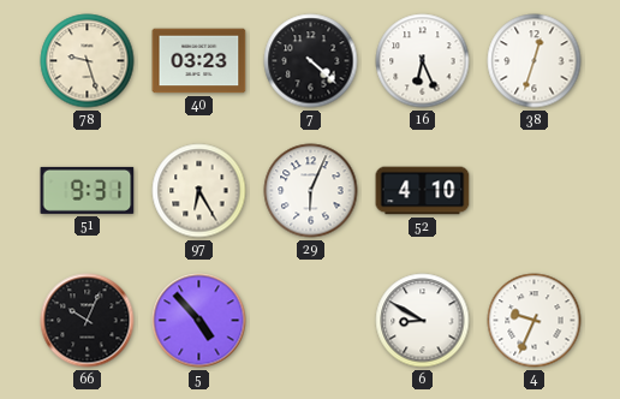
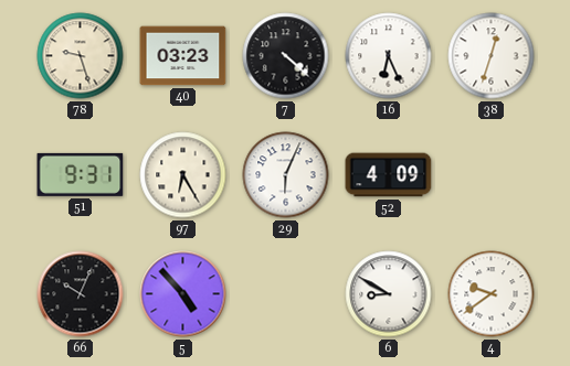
52: 4:10 -> 4:09 (389, 175)
4: 9:34 -> 9:39 (492, 294)
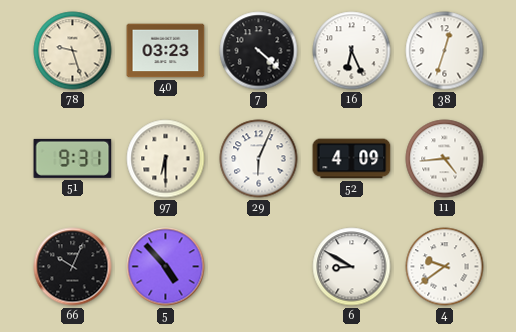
97: 6:25 -> 6:30 (166, 159)
11: none -> 4:44 (445, 159)
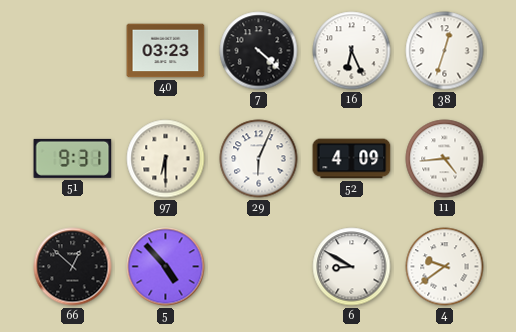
78: 9:27 -> none (73, 51)
66: 10:04 -> 12:52 (73, 267)
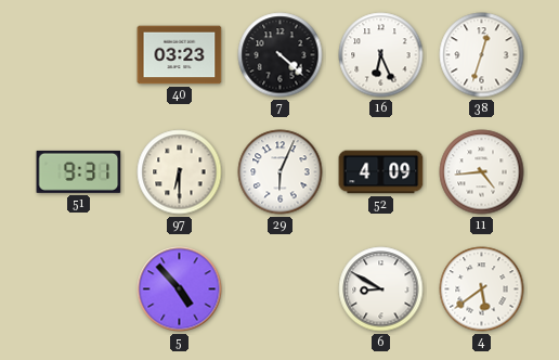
66: 12:52 -> none (73, 267)
4: 9:39 -> 5:39 (482, 290)
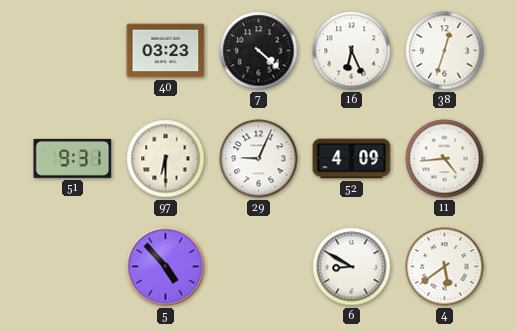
29: 6:04 -> 9:04 (259, 159)
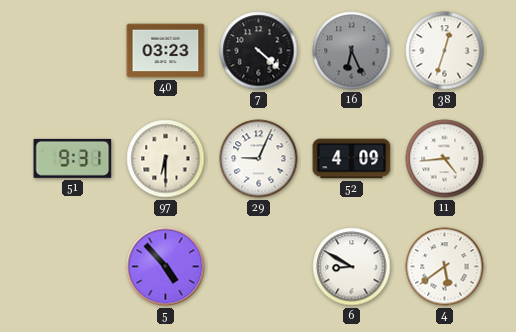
16 dial: white -> grey (352, 51)
